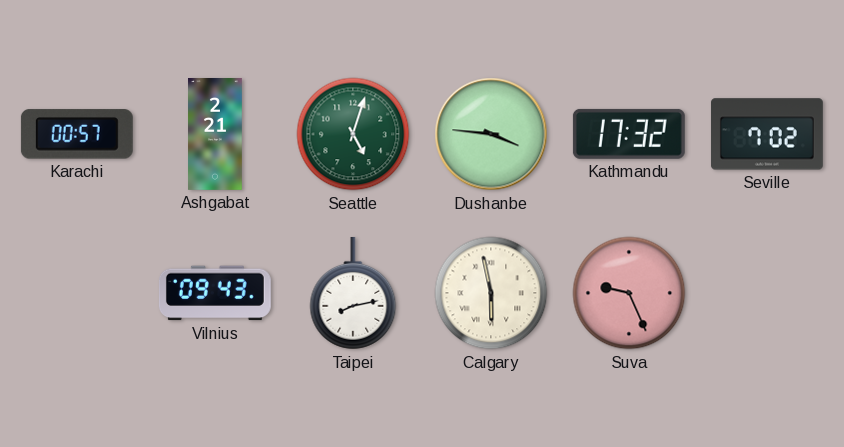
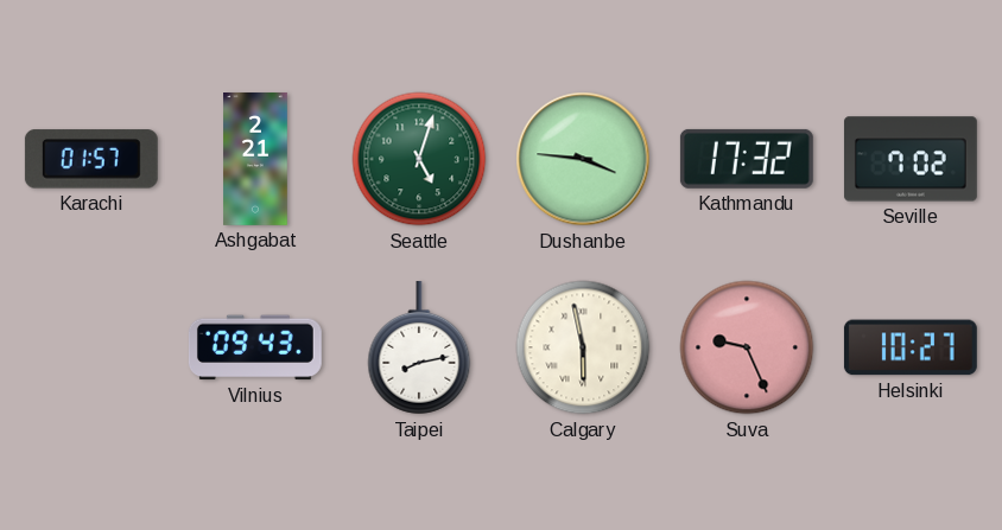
Karachi: 00:57 -> 01:57 (91, 159)
Helsinki: none -> 10:27 (911, 347)
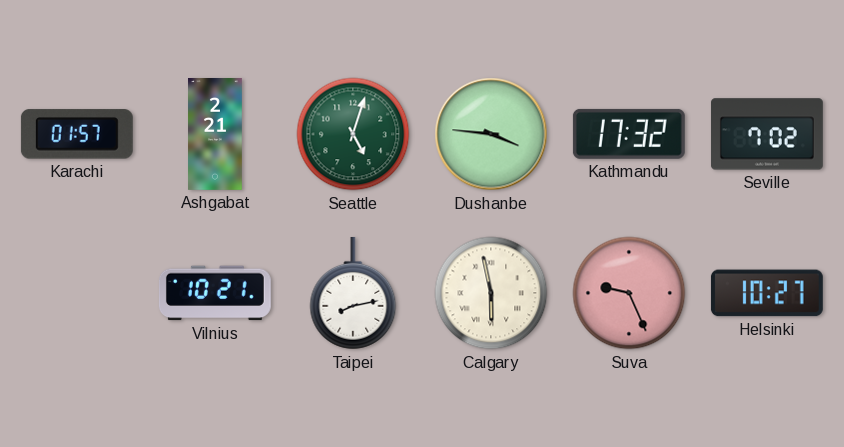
Vilnius: 09:43 -> 10:21 (215, 293)
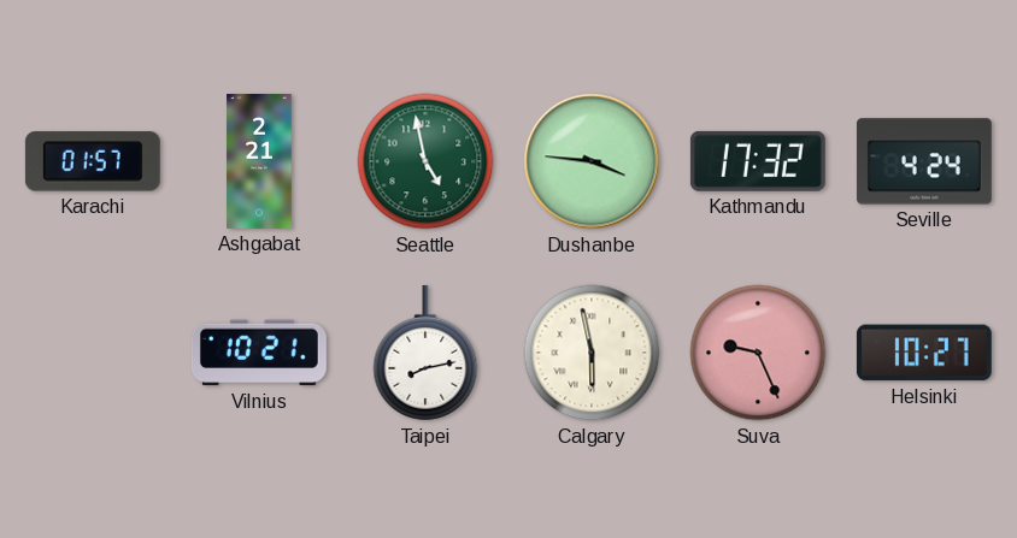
Seattle: 5:03 -> 4:58 (425, 161)
Seville: 7:02 -> 4:24 (924, 161)
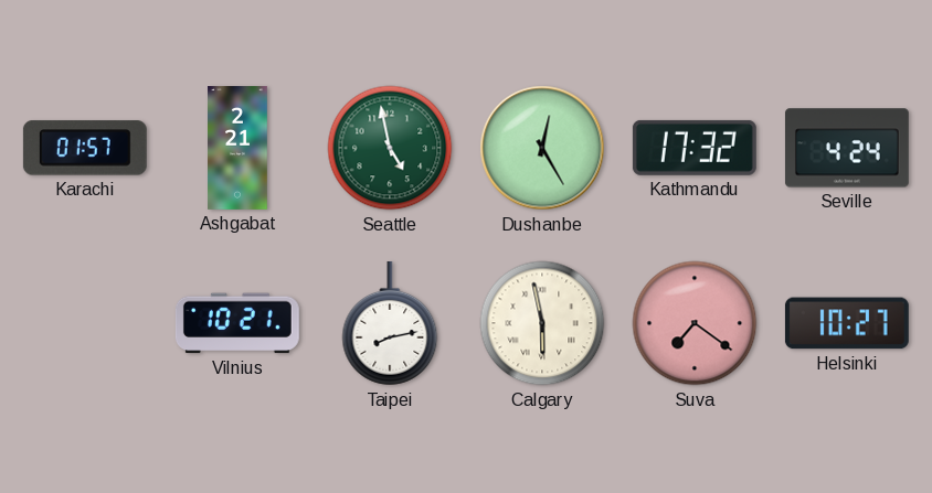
Dushanbe: 3:46 -> 12:25 (542, 148)
Suva: 9:26 -> 7:21 (695, 323)
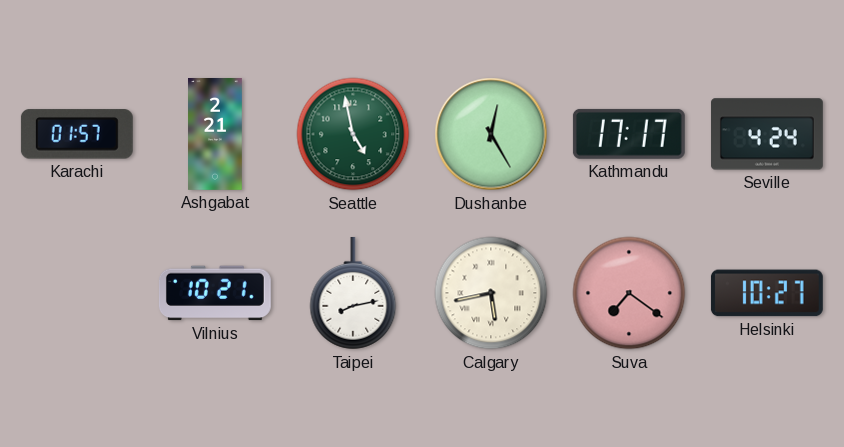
Kathmandu: 17:32 -> 17:17 (629, 134)
Calgary: 5:58 -> 5:43 (491, 293)
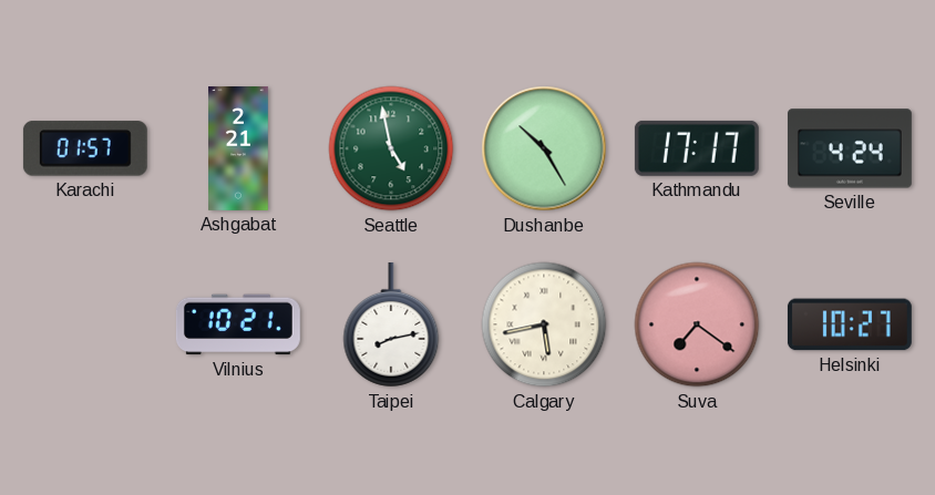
Dushanbe: 12:25 -> 10:25 (544, 148)
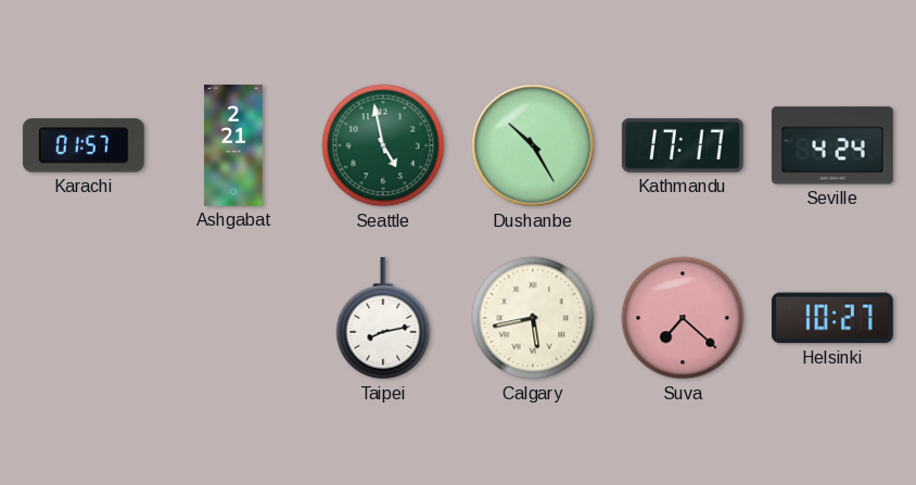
Vilnius: 10:21 -> none (238, 324)
Suva: 7:21 -> 7:22 (683, 318)
